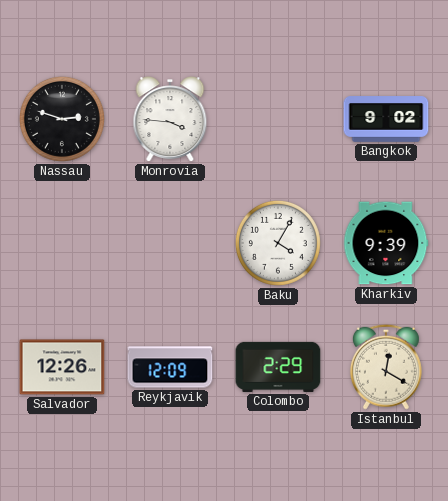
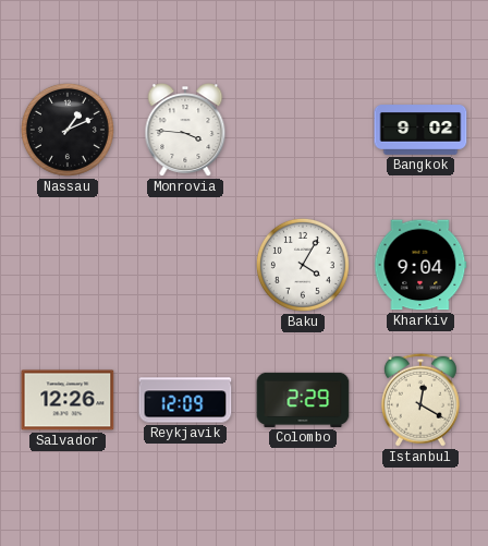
Nassau: 2:48 -> 1:11 (68, 130)
Kharkiv: 9:39 -> 9:04 (420, 265)
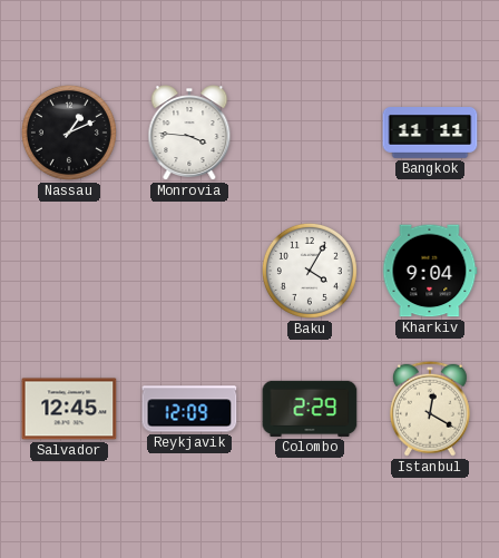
Bangkok: 9:02 -> 11:11 (430, 133)
Salvador: 12:26 -> 12:45 (69, 409)
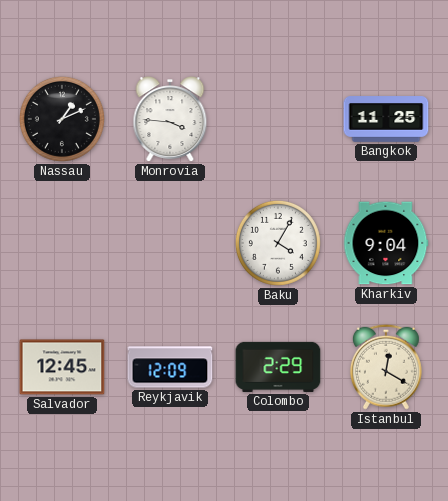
Bangkok: 11:11 -> 11:25 (386, 119)
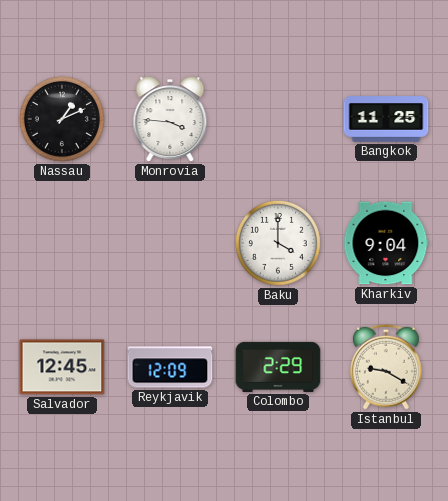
Baku: 4:05 -> 4:00 (278, 243)
Istanbul: 12:20 -> 9:20 (386, 367)
